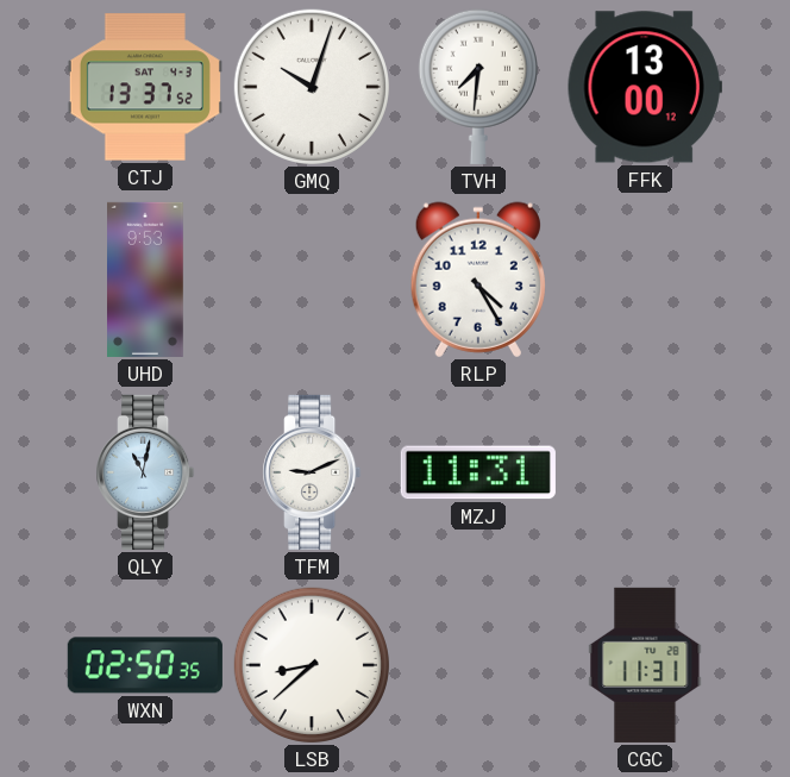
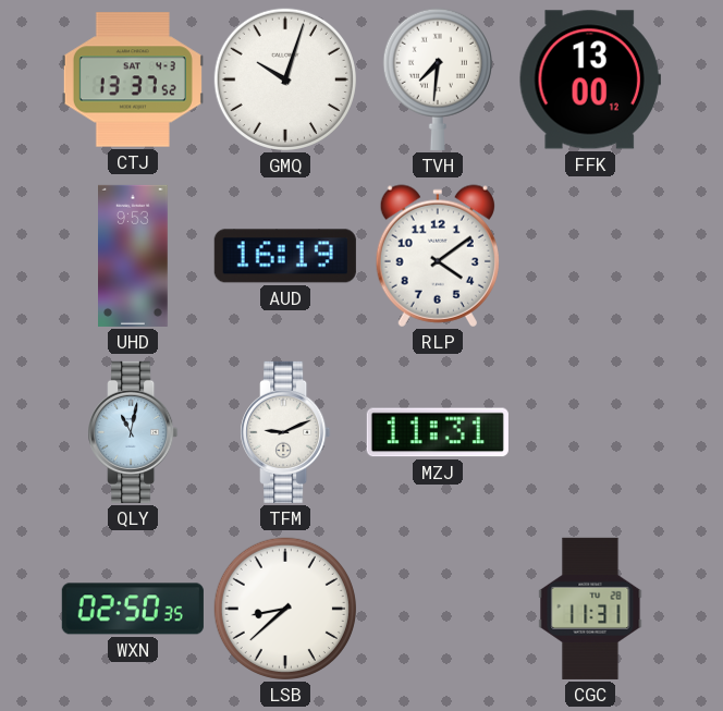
AUD: none -> 16:19 (285, 256)
RLP: 4:25 -> 4:09 (438, 256)
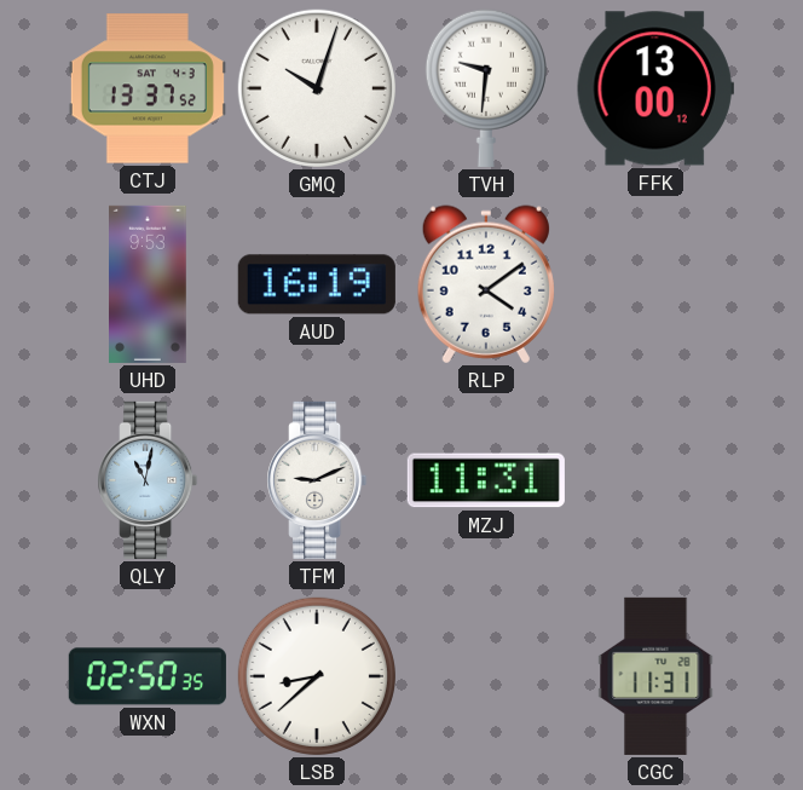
TVH: 7:31 -> 9:31 (486, 88)
